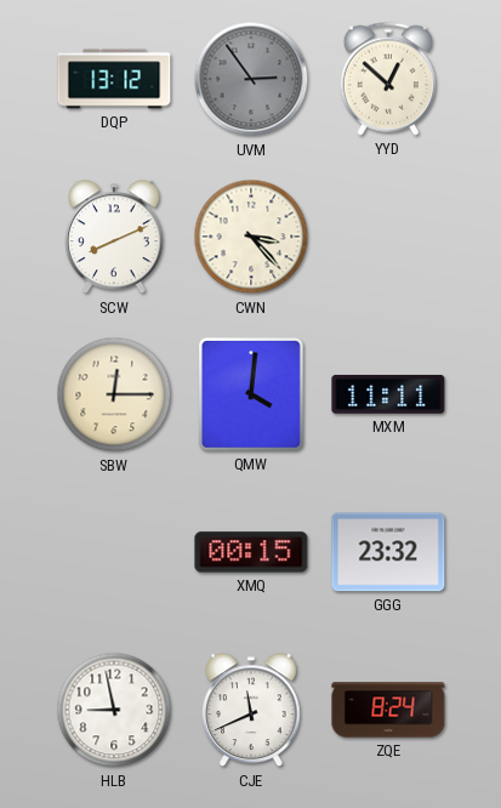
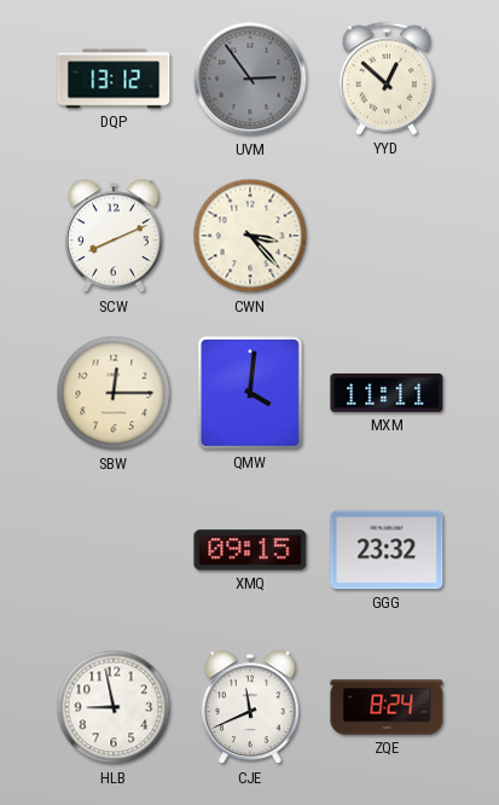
XMQ: 00:15 -> 09:15 (250, 550)
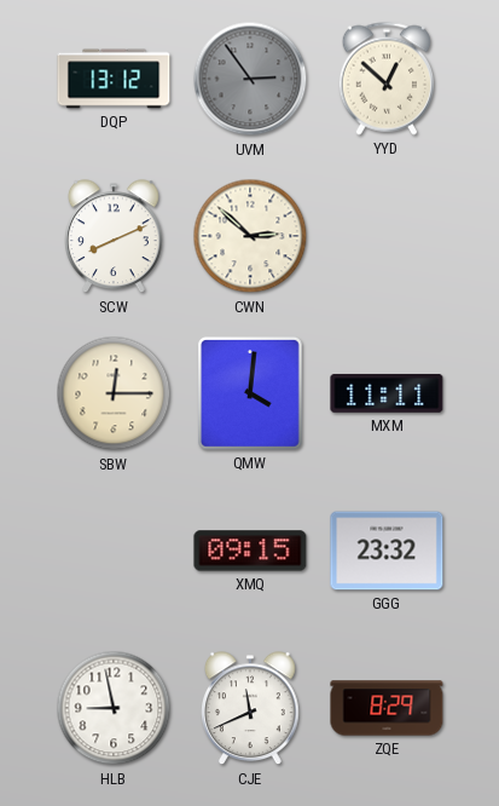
CWN: 3:23 -> 2:52 (250, 236)
ZQE: 8:24 -> 8:29 (387, 708)
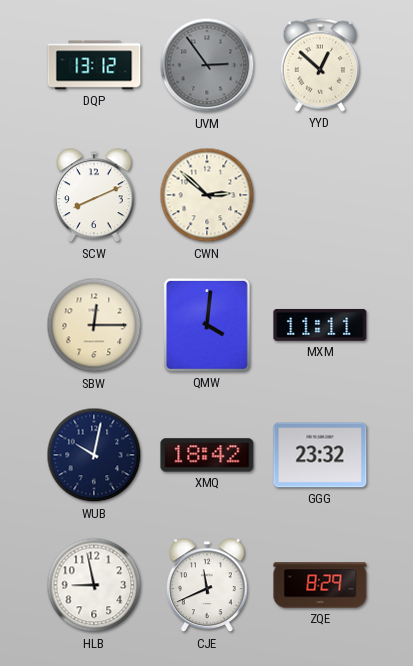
WUB: none -> 10:02 (94, 455)
XMQ: 09:15 -> 18:42 (207, 455)
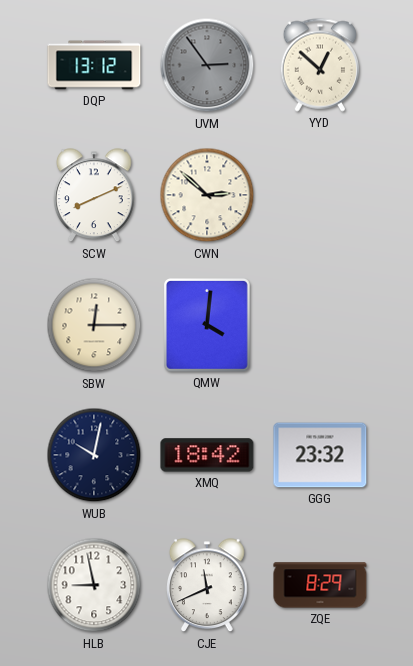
MXM: 11:11 -> none (320, 325)
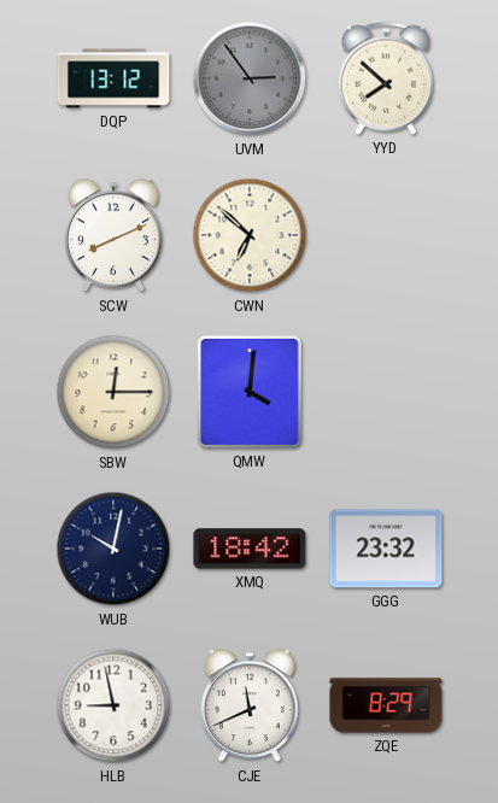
YYD: 12:52 -> 7:52 (385, 78)
CWN: 2:52 -> 6:52 (250, 235)
